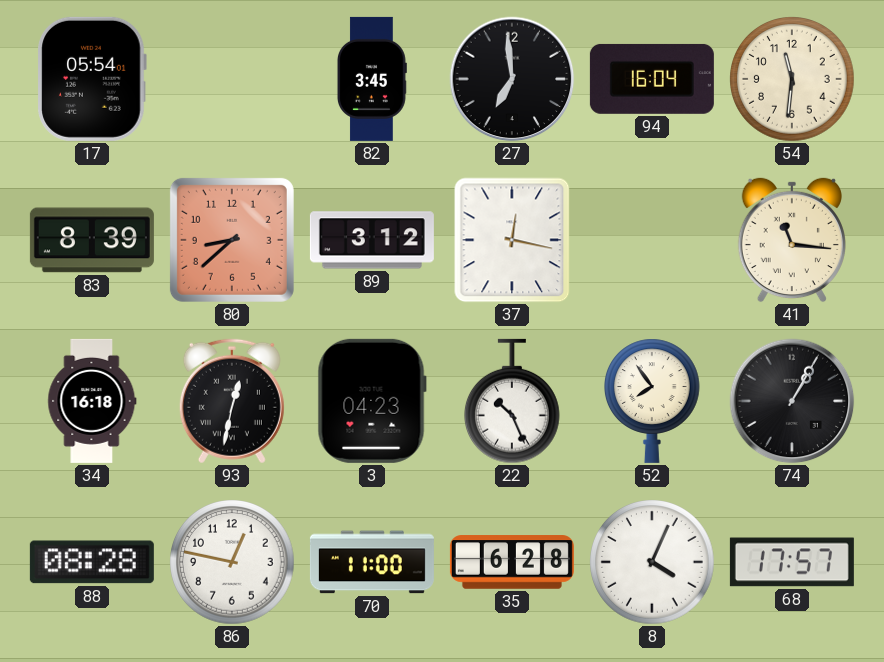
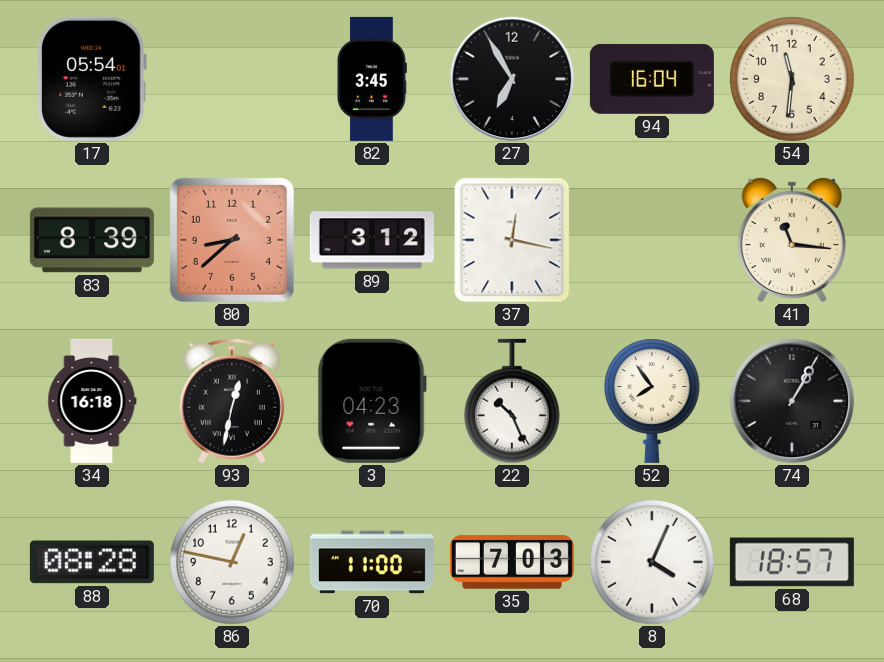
27: 6:59 -> 6:55 (512, 79)
35: 6:28 -> 7:03 (512, 562)
68: 17:57 -> 18:57 (792, 562)
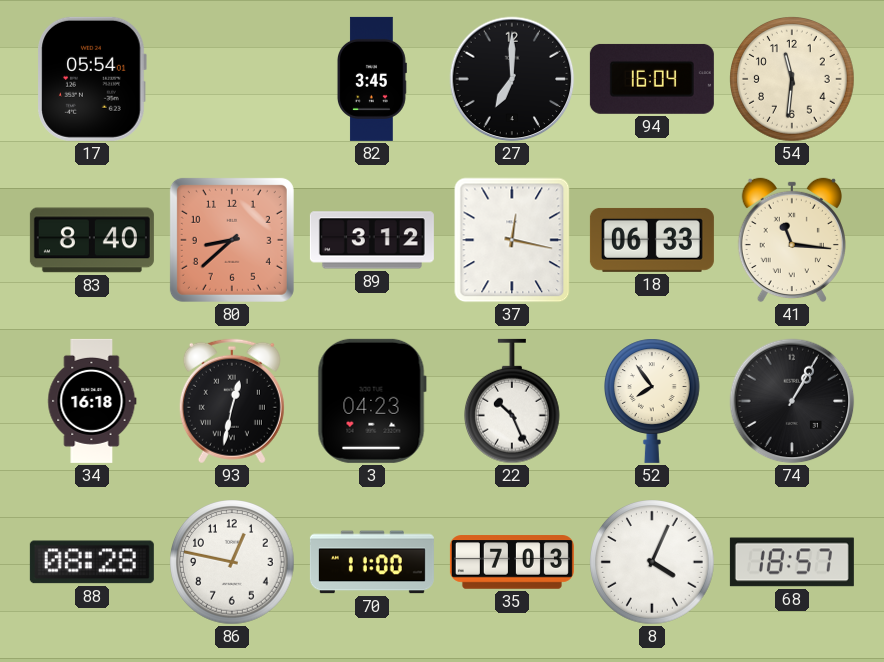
27: 6:55 -> 7:00 (512, 79)
83: 8:39 -> 8:40 (92, 240)
18: none -> 06:33 (652, 240)
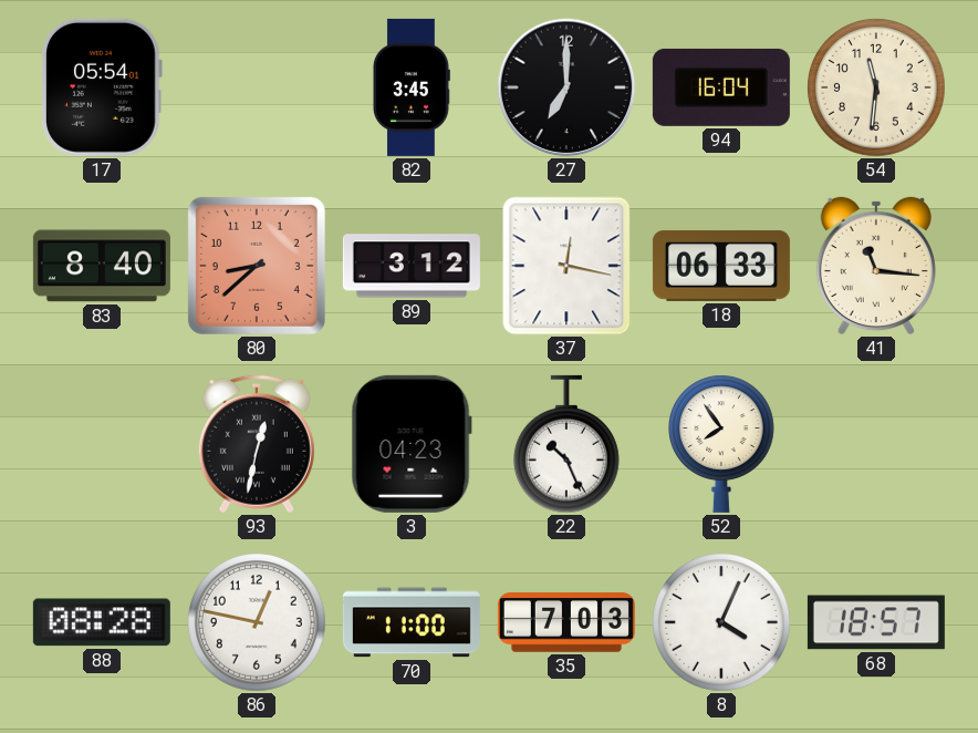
34: 16:18 -> none (92, 401)
74: 1:05 -> none (792, 401)
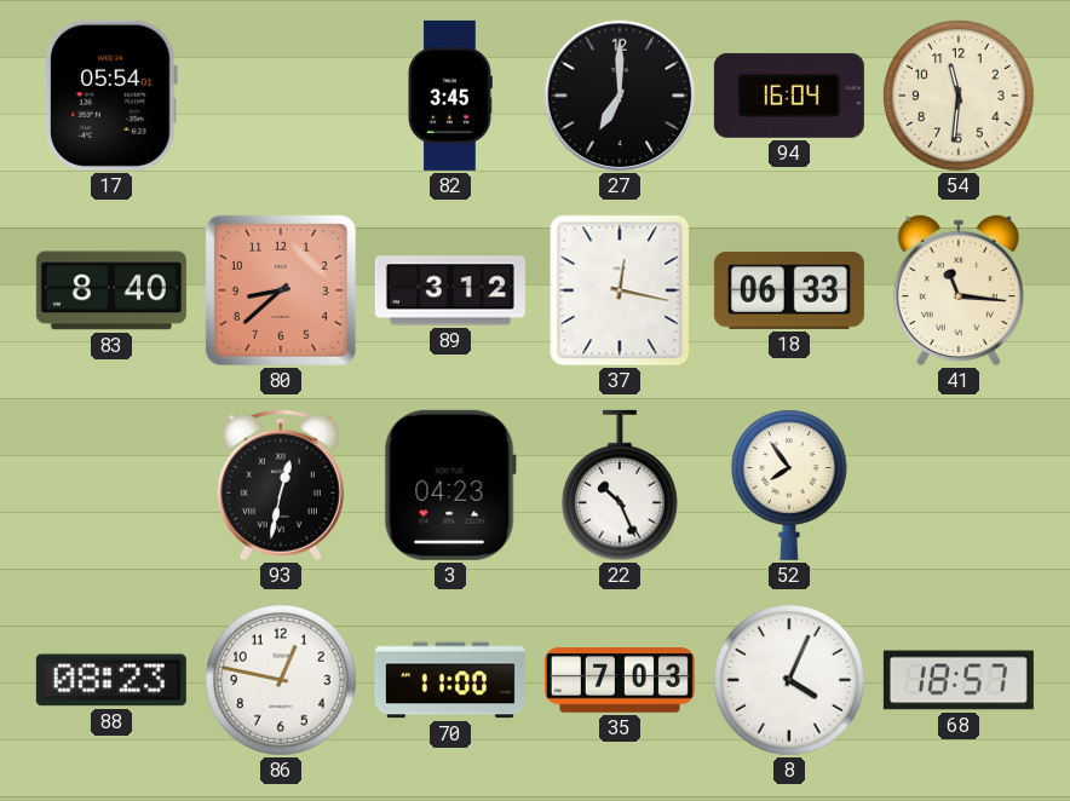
88: 08:28 -> 08:23 (111, 680)
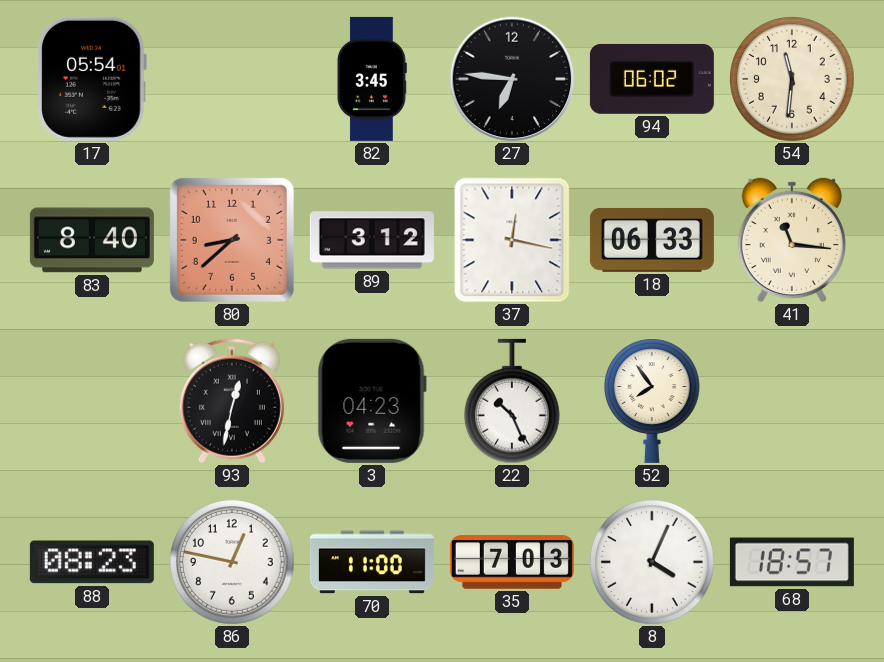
27: 7:00 -> 6:46 (512, 79)
94: 16:04 -> 06:02 (652, 79)
